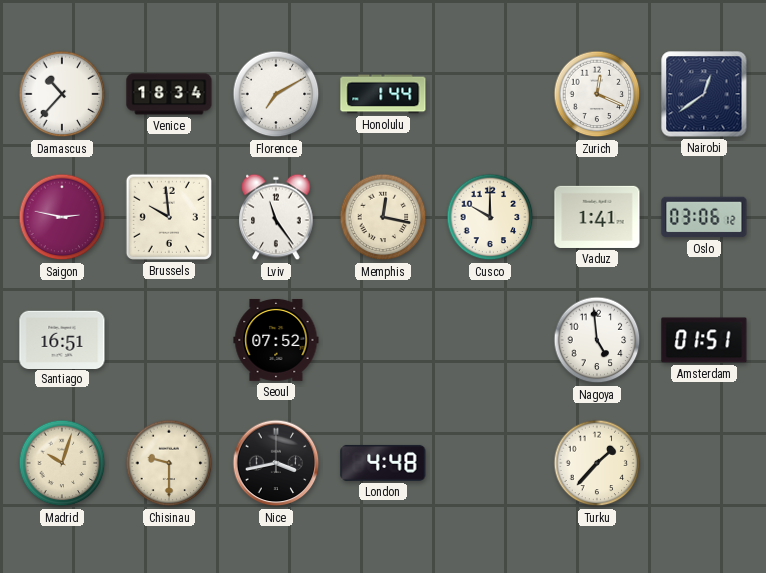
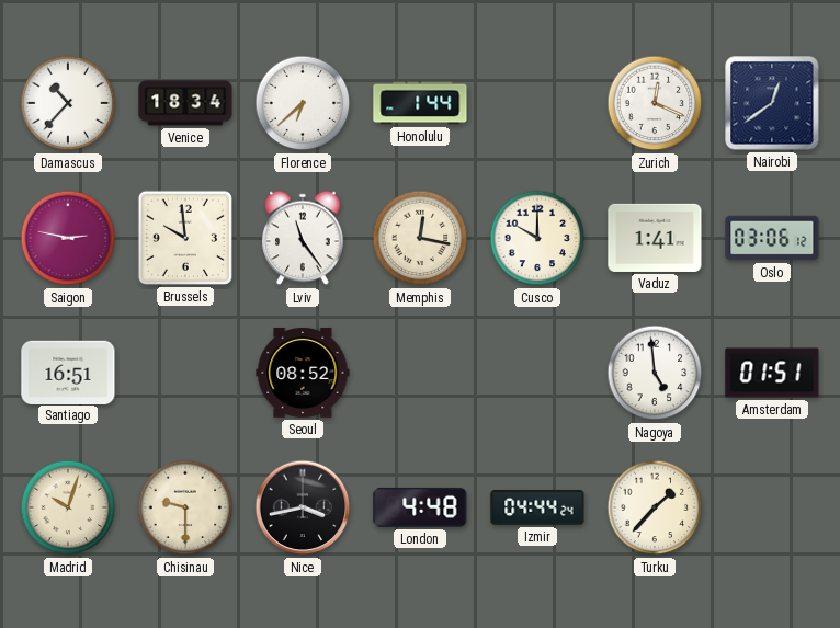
Florence: 7:10 -> 6:38 (303, 103)
Seoul: 07:52 -> 08:52 (303, 373)
Izmir: none -> 04:44 (537, 507)
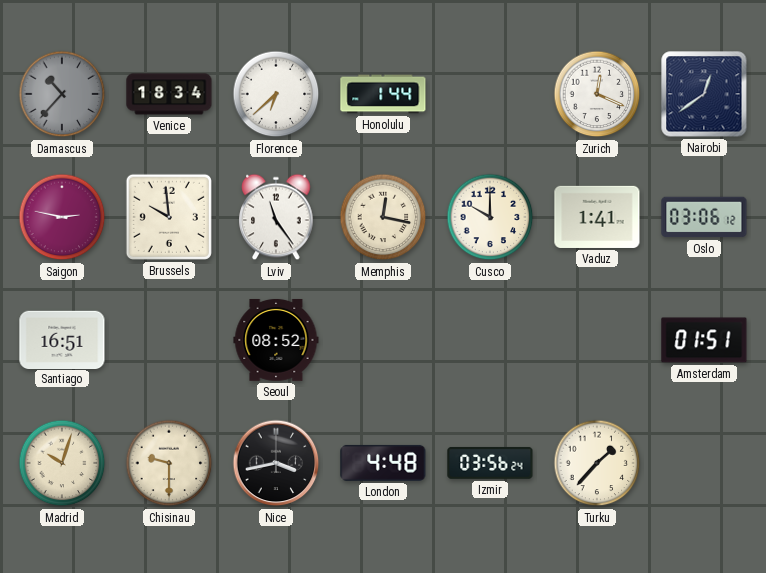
Damascus dial: white -> grey (62, 94)
Nagoya: 4:59 -> none (655, 373)
Izmir: 04:44 -> 03:56 (490, 463)
